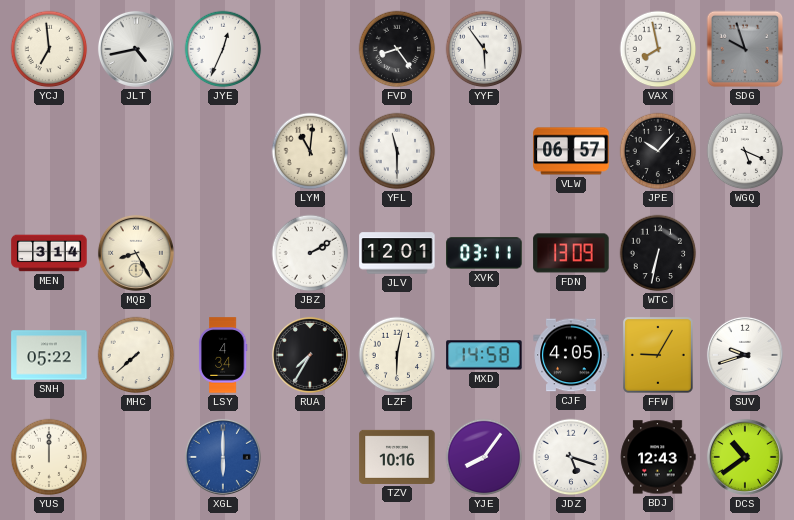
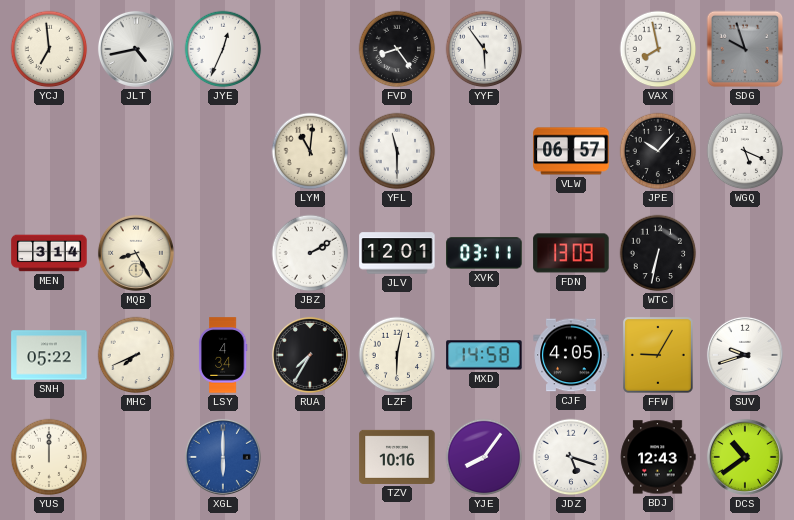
MHC: 7:38 -> 7:41 (136, 355)
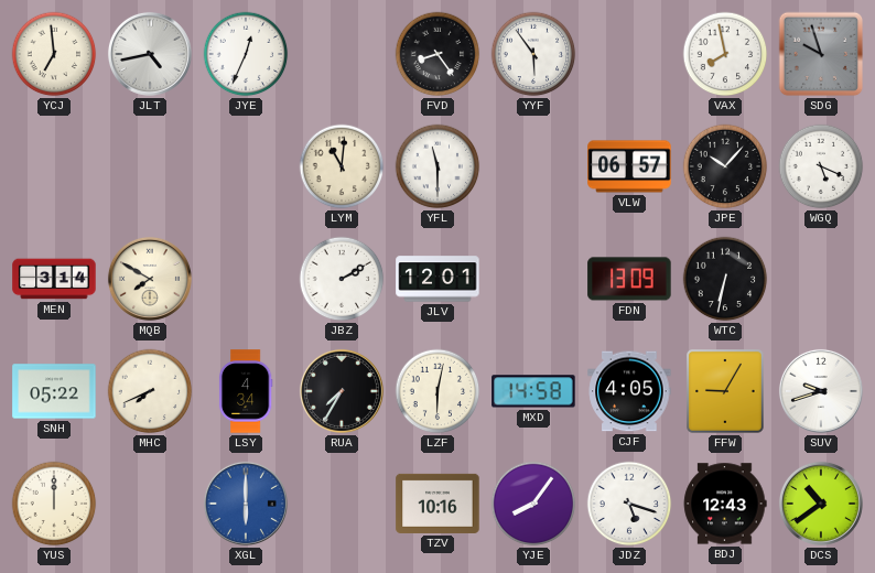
MQB: 8:25 -> 7:50 (150, 279)
XVK: 03:11 -> none (484, 253)
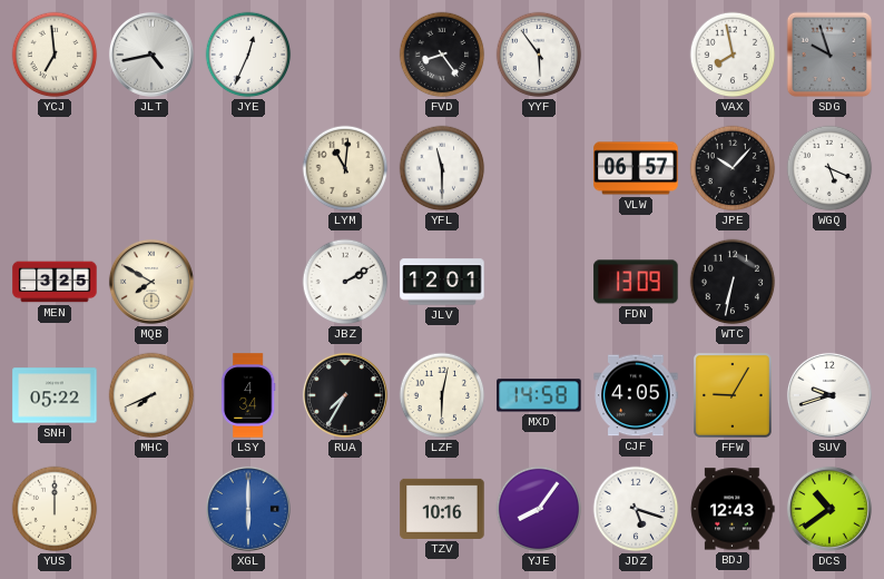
MEN: 3:14 -> 3:25 (55, 282)
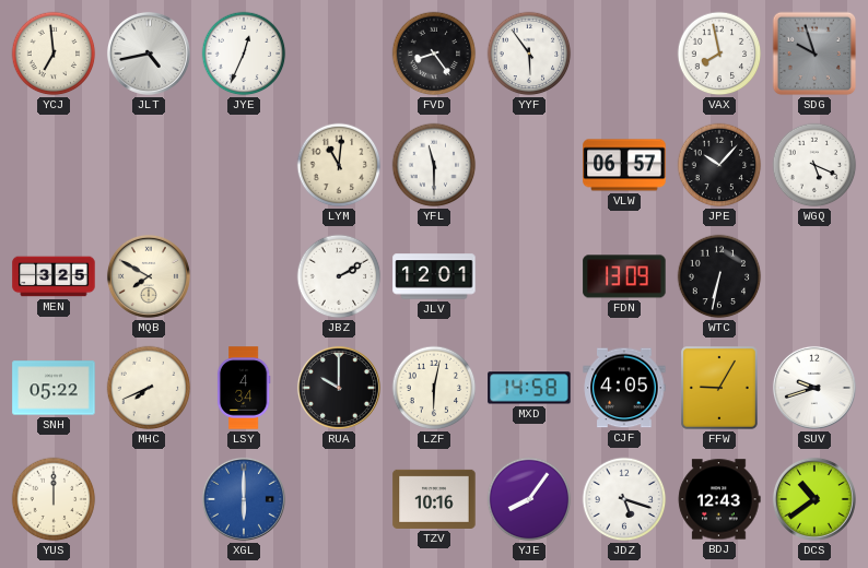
RUA: 7:35 -> 10:00 (339, 388)
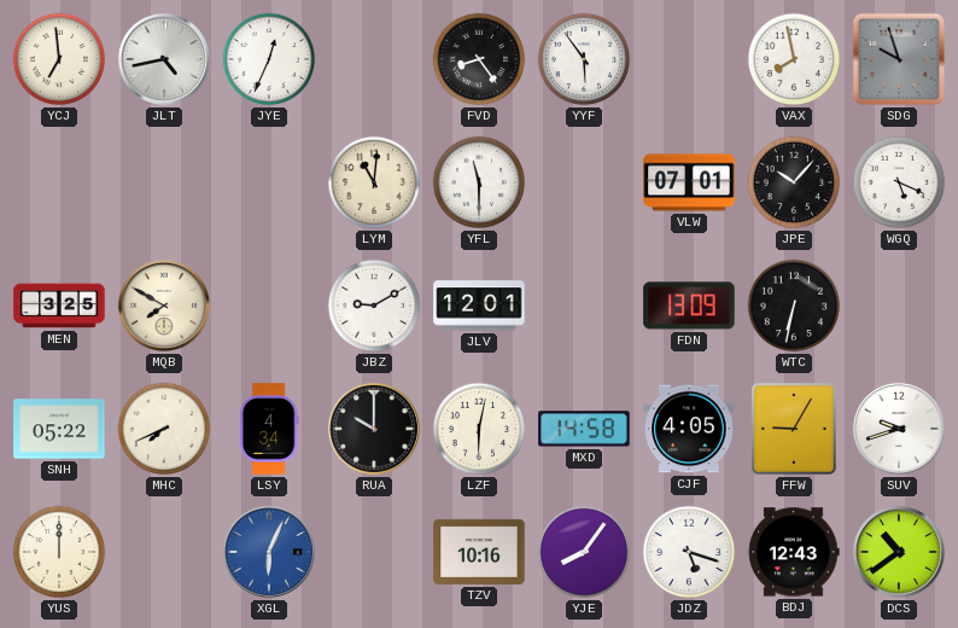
VLW: 06:57 -> 07:01 (689, 182)
JBZ: 2:10 -> 9:10 (374, 306)
XGL: 6:00 -> 6:04 (269, 552)
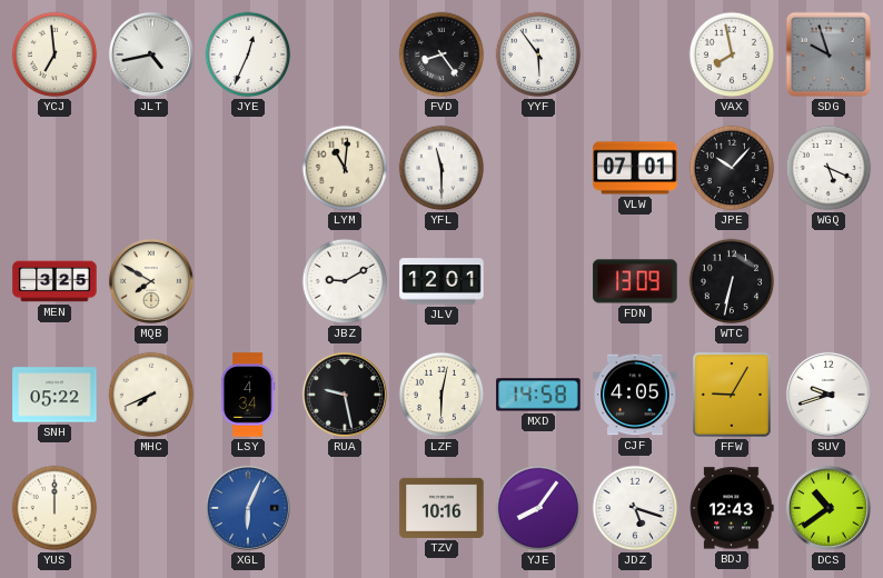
RUA: 10:00 -> 9:28 (345, 395)
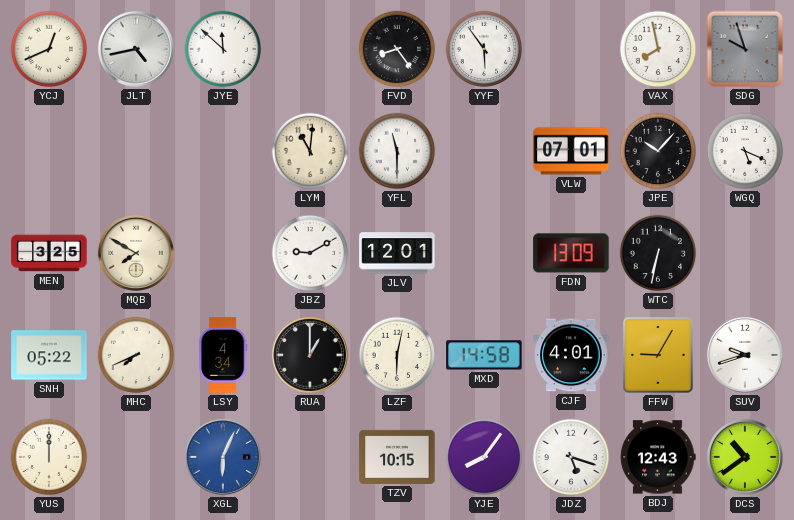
YCJ: 6:59 -> 12:41 (49, 49)
JYE: 12:34 -> 11:52 (223, 49)
RUA: 9:28 -> 1:00 (310, 355)
CJF: 4:05 -> 4:01 (571, 355)
TZV: 10:16 -> 10:15 (397, 457)
